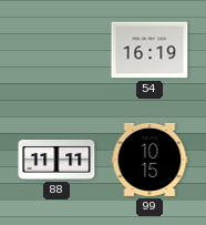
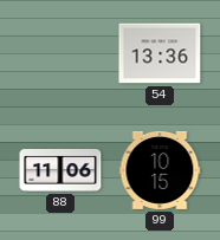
54: 16:19 -> 13:36 (160, 53)
88: 11:11 -> 11:06 (60, 170)
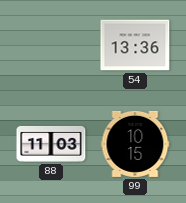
88: 11:06 -> 11:03 (51, 144)
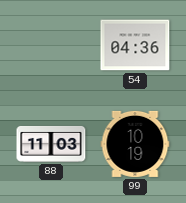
54: 13:36 -> 04:36 (135, 45)
99: 10:15 -> 10:19 (135, 144)
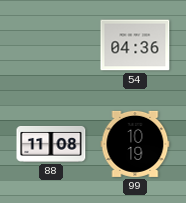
88: 11:03 -> 11:08 (51, 144)
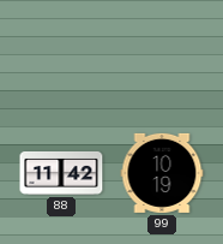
54: 04:36 -> none (135, 45)
88: 11:08 -> 11:42 (61, 173)
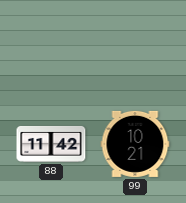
99: 10:19 -> 10:21 (135, 144)
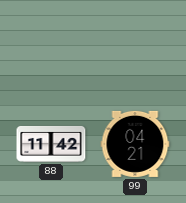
99: 10:21 -> 04:21 (135, 144)
